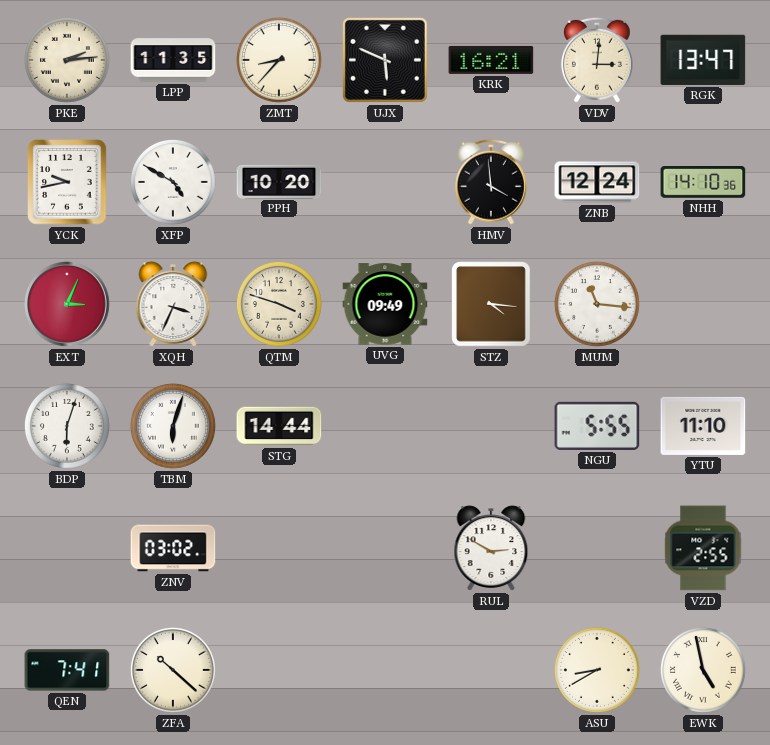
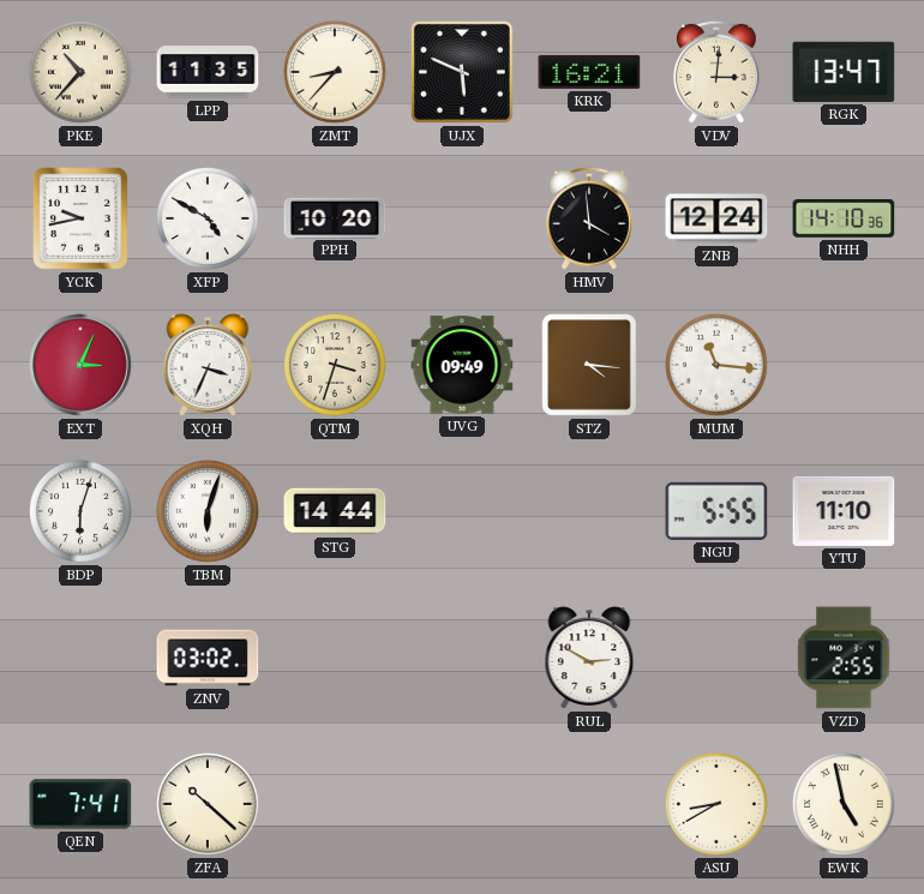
PKE: 2:14 -> 10:37 (80, 72)
QTM: 3:48 -> 3:33 (335, 365)
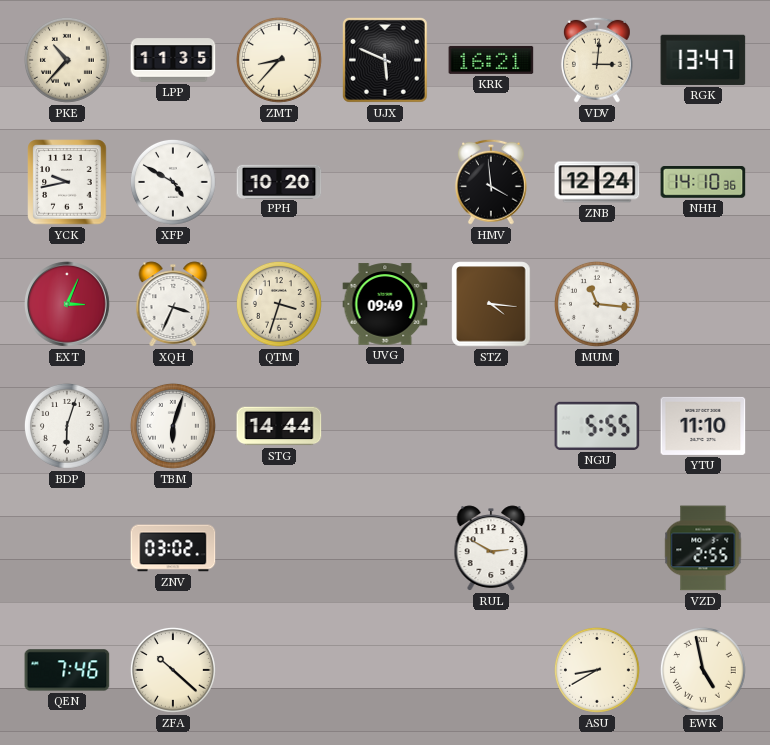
QEN: 7:41 -> 7:46 (67, 670)
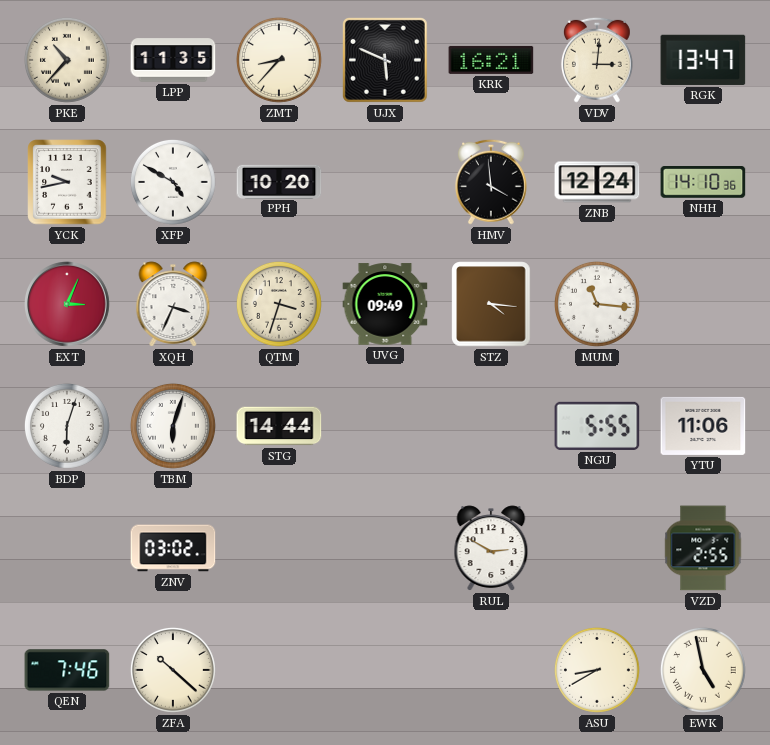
YTU: 11:10 -> 11:06 (703, 426)
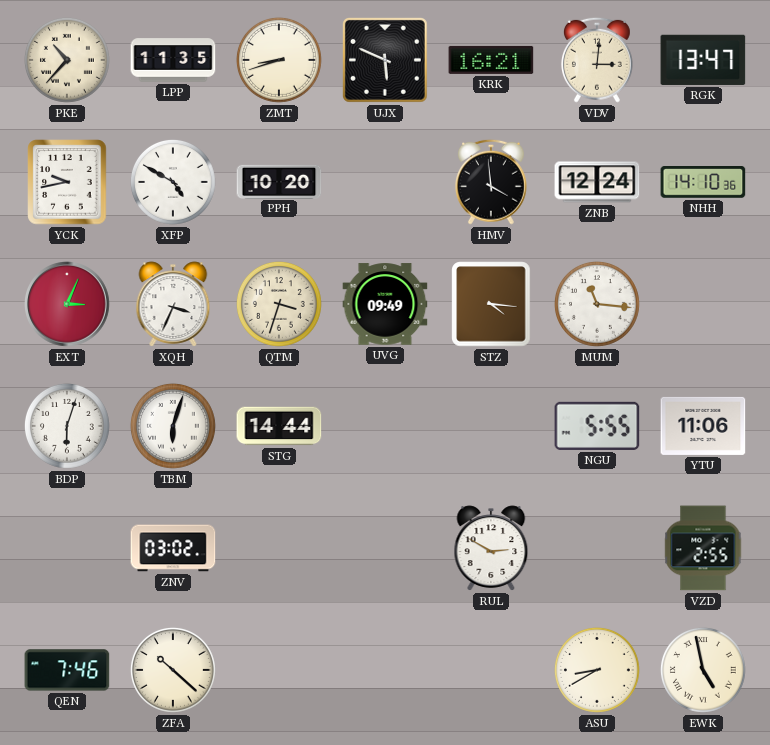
ZMT: 8:37 -> 8:42 (279, 60)
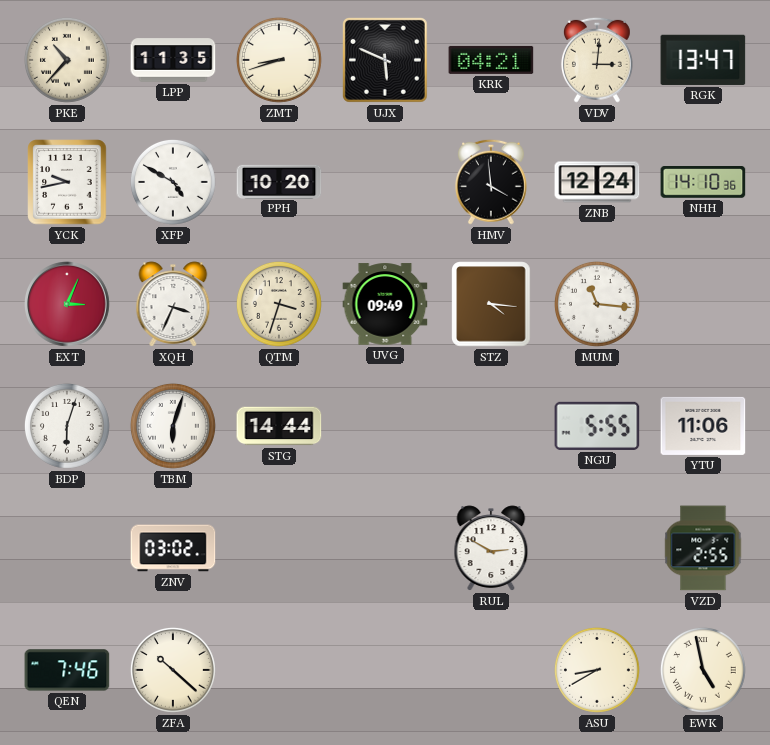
KRK: 16:21 -> 04:21 (491, 60)
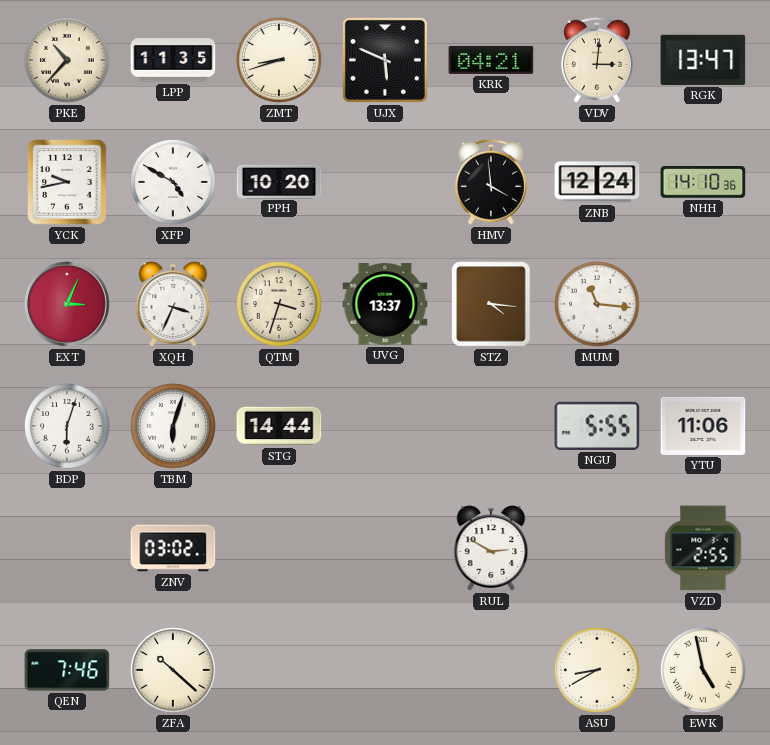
UVG: 09:49 -> 13:37 (385, 304)
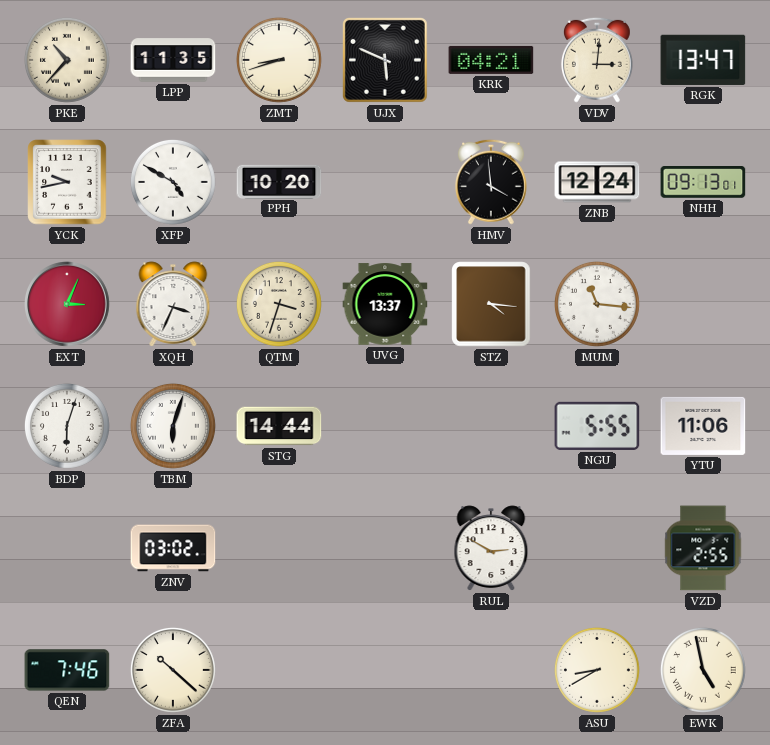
NHH: 14:10 -> 09:13 (703, 182)
